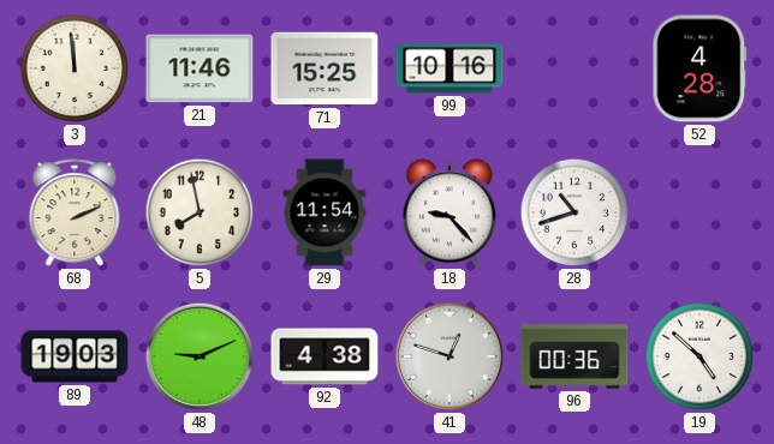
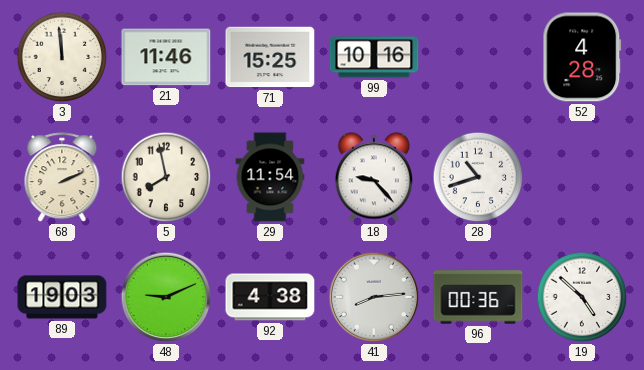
41: 12:48 -> 8:14 (374, 297)
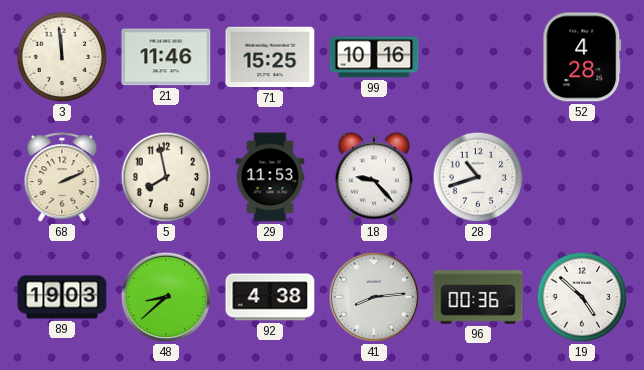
29: 11:54 -> 11:53 (270, 177)
48: 9:11 -> 8:38 (166, 297)
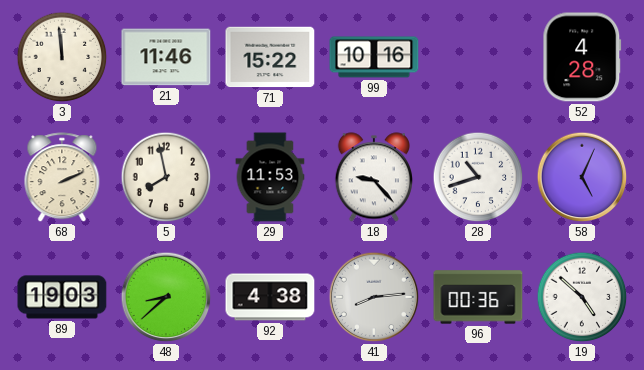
71: 15:25 -> 15:22 (270, 57)
58: none -> 5:04 (582, 177)
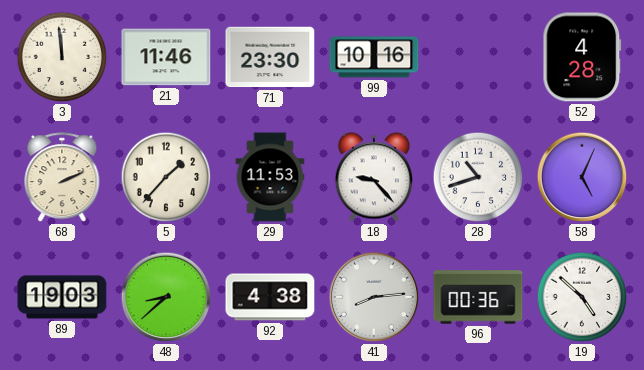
71: 15:22 -> 23:30 (270, 57)
5: 7:58 -> 1:37 (166, 177)
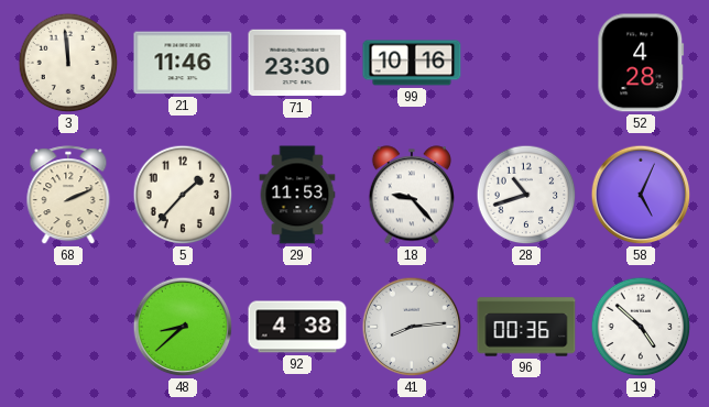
89: 19:03 -> none (62, 297)
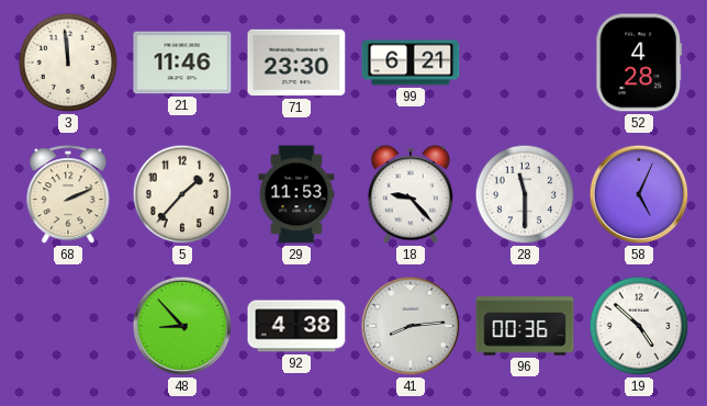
99: 10:16 -> 6:21 (411, 63)
28: 10:42 -> 11:30 (525, 194)
48: 8:38 -> 8:53 (182, 326)
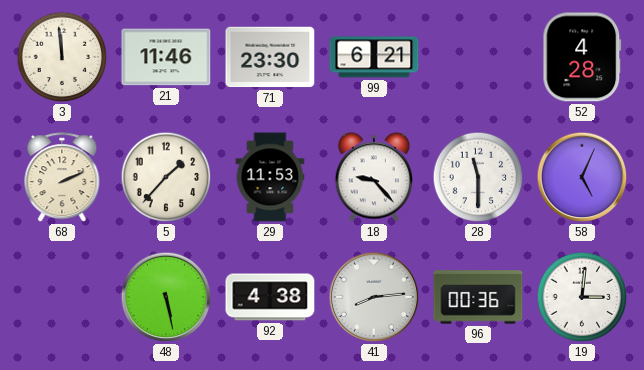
48: 8:53 -> 5:28 (166, 297)
19: 4:52 -> 3:01 (582, 297)
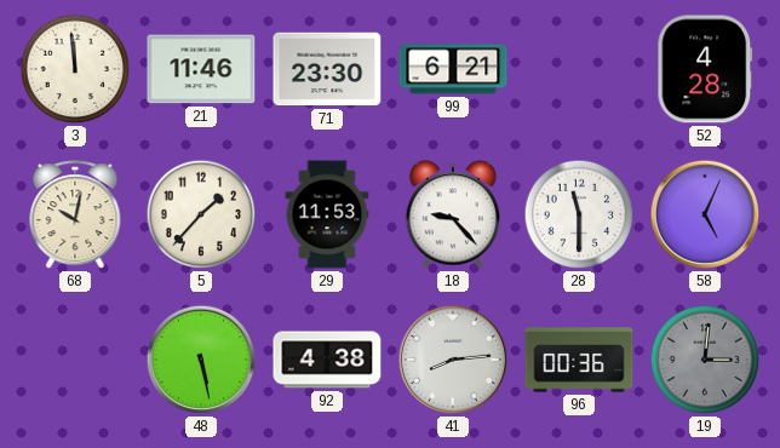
68: 2:11 -> 10:02 (75, 216)
19 dial: white -> grey (705, 360)
